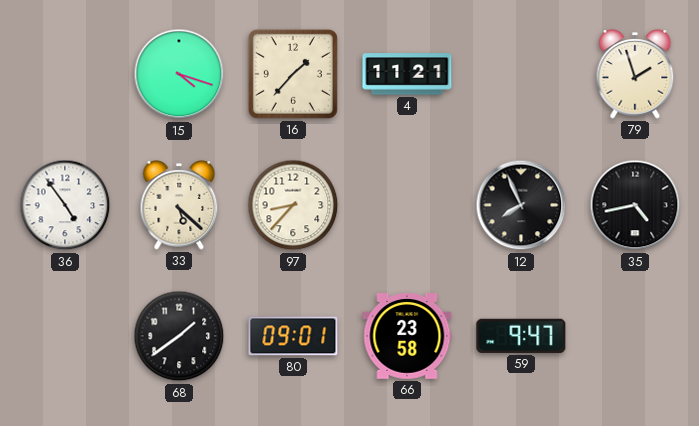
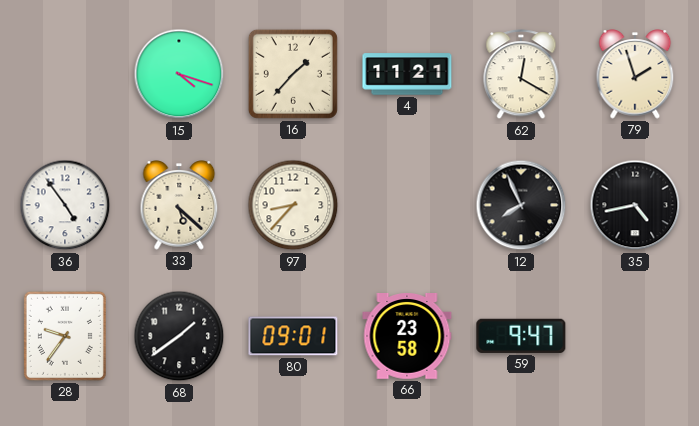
62: none -> 12:20 (521, 75)
28: none -> 9:36 (65, 336)
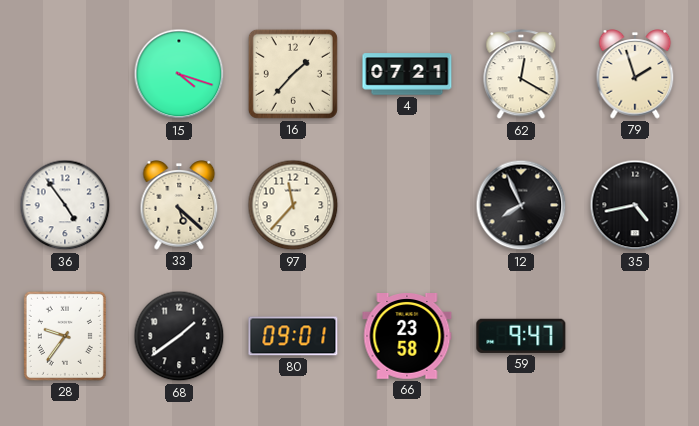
4: 11:21 -> 07:21 (407, 74)
97: 8:37 -> 11:37 (293, 205)
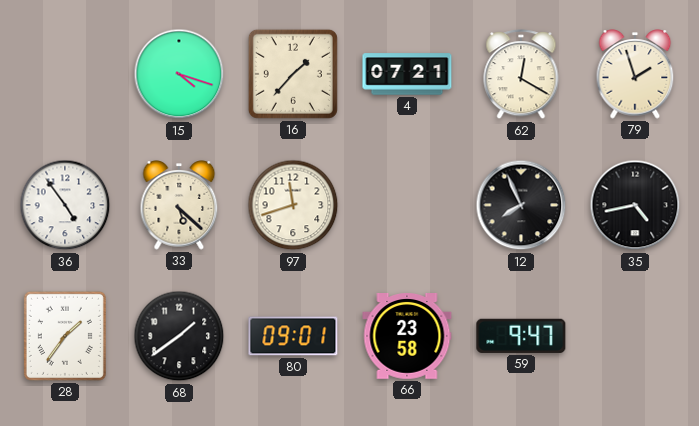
97: 11:37 -> 11:42 (293, 205)
28: 9:36 -> 1:36 (65, 336)
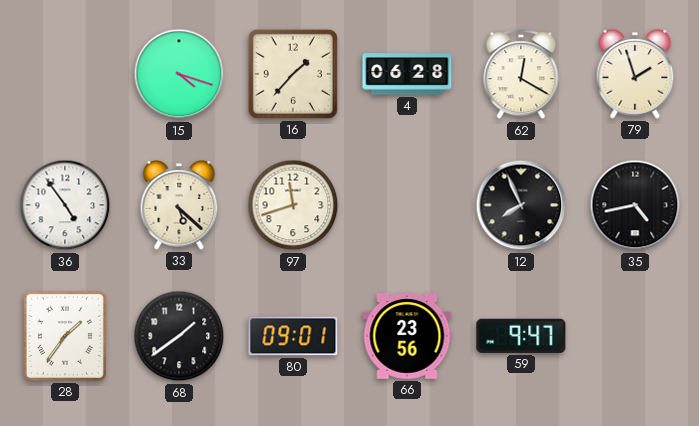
4: 07:21 -> 06:28 (407, 74)
66: 23:58 -> 23:56 (407, 337)
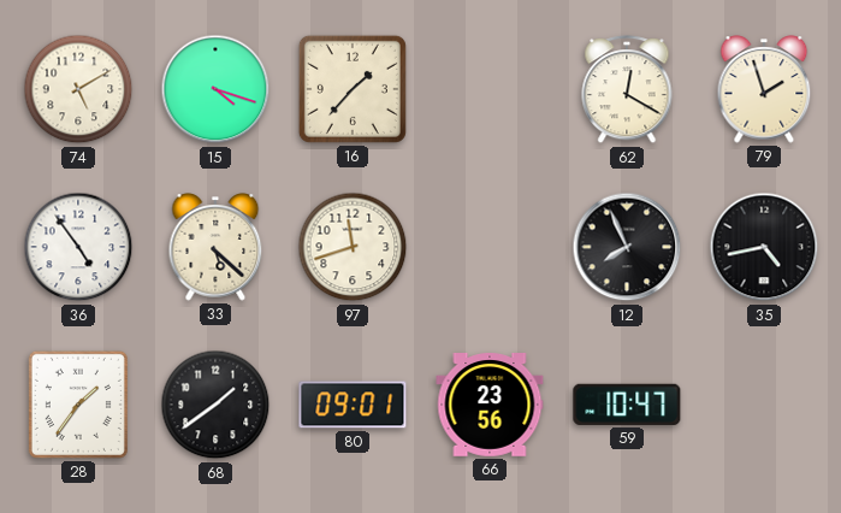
74: none -> 5:10 (78, 89)
4: 06:28 -> none (407, 74)
59: 9:47 -> 10:47 (627, 405)
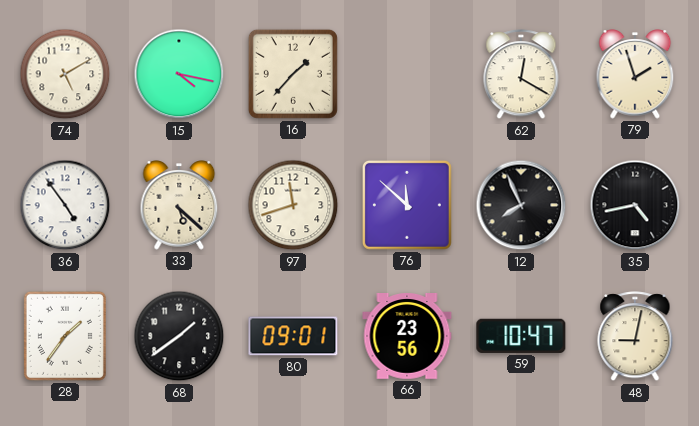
15: 4:18 -> 4:17 (179, 74)
76: none -> 11:52 (407, 205)
48: none -> 9:02 (635, 337)
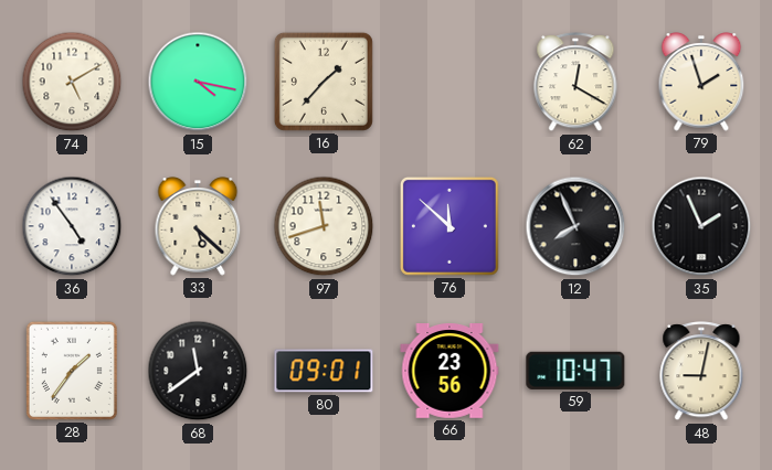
35: 4:43 -> 1:56 (701, 226)
68: 1:39 -> 11:39 (198, 371)
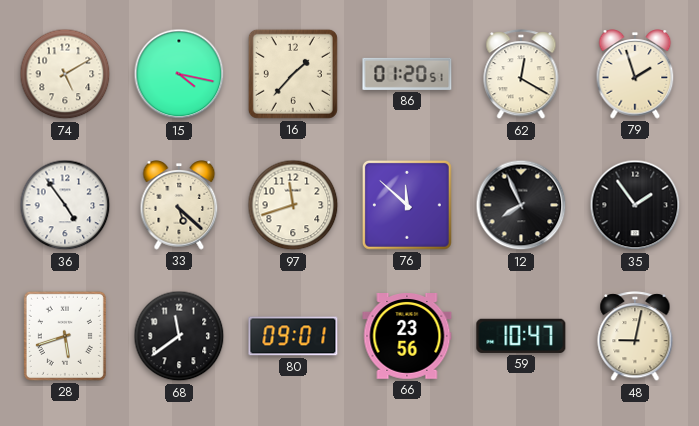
86: none -> 01:20 (407, 74)
35: 1:56 -> 1:54 (635, 205)
28: 1:36 -> 5:42 (65, 336)
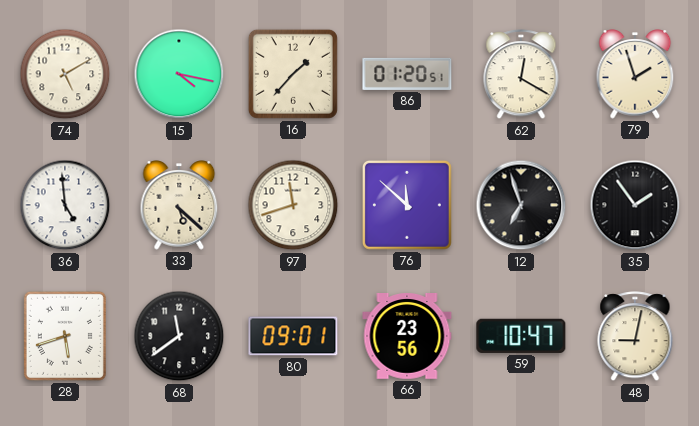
36: 4:54 -> 4:59 (65, 205)
12: 7:56 -> 6:57 (521, 205)
